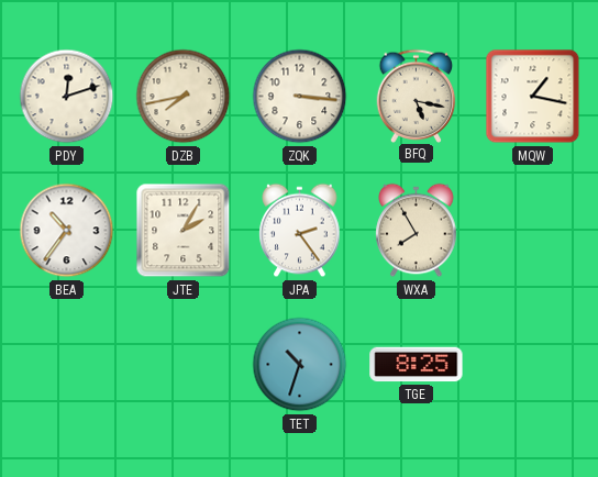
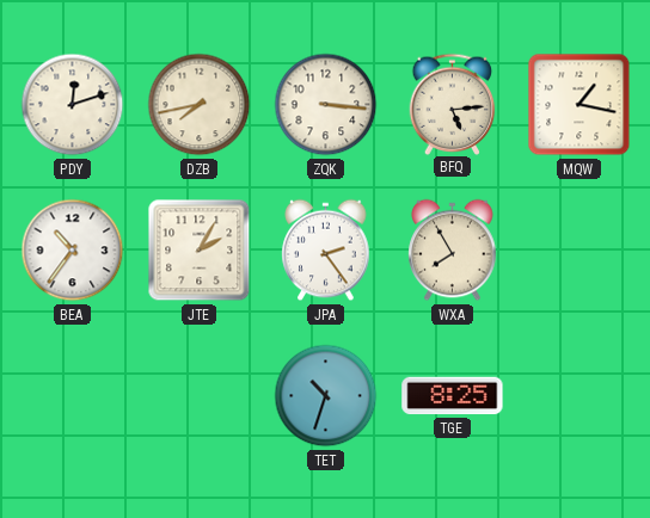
BFQ: 5:17 -> 5:14 (453, 104)
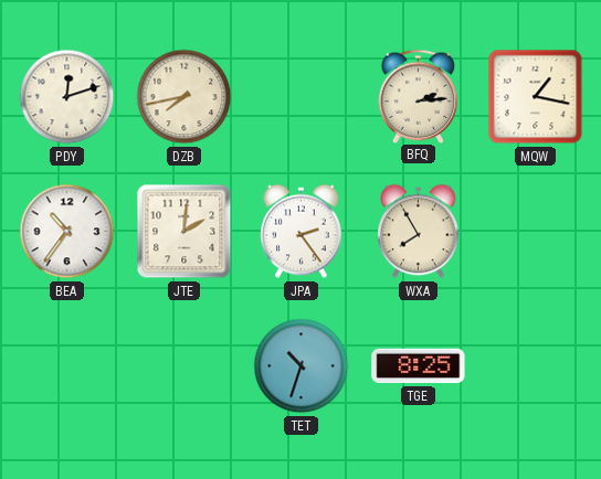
ZQK: 3:16 -> none (326, 105)
BFQ: 5:14 -> 2:14 (419, 96)
JTE: 2:05 -> 2:01 (184, 232)
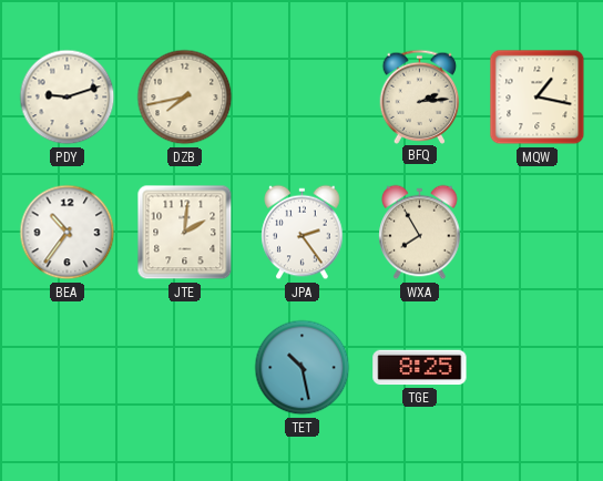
PDY: 12:12 -> 9:12 (68, 98)
TET: 10:33 -> 10:28 (303, 368)
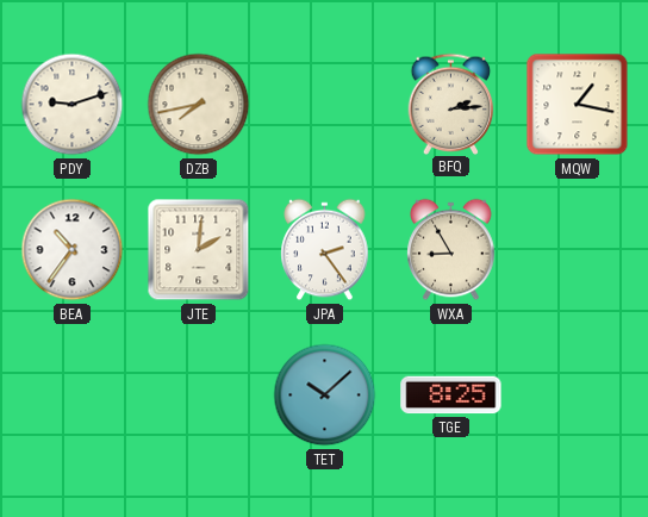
WXA: 7:55 -> 8:55 (451, 250)
TET: 10:28 -> 10:08 (325, 395)
